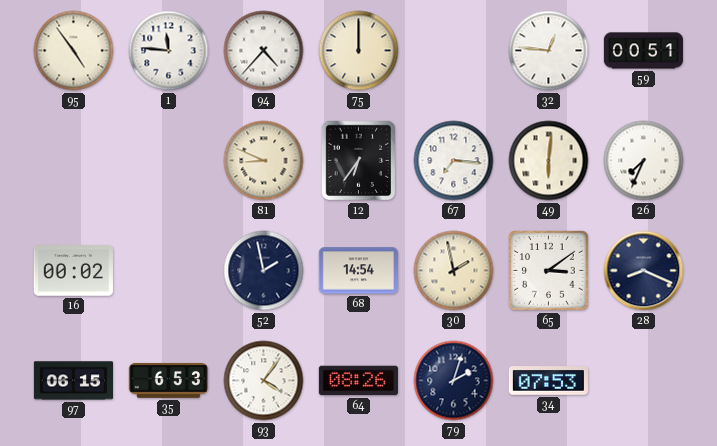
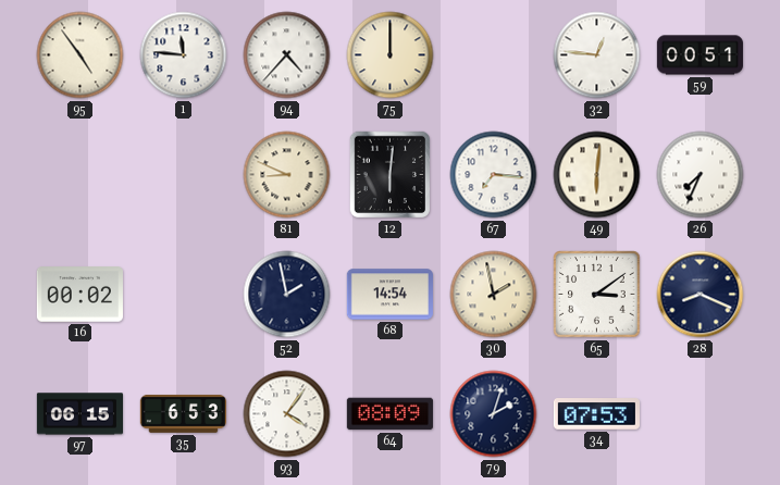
12: 6:36 -> 6:01 (391, 175)
64: 08:26 -> 08:09 (389, 414)
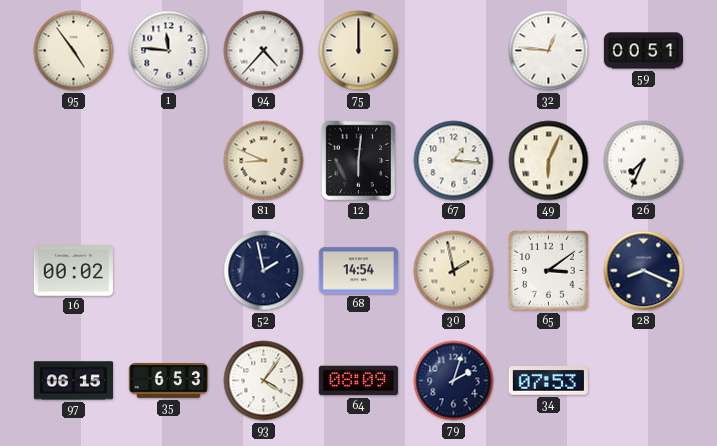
67: 7:16 -> 1:16 (454, 161)
49: 6:01 -> 6:04 (549, 161)
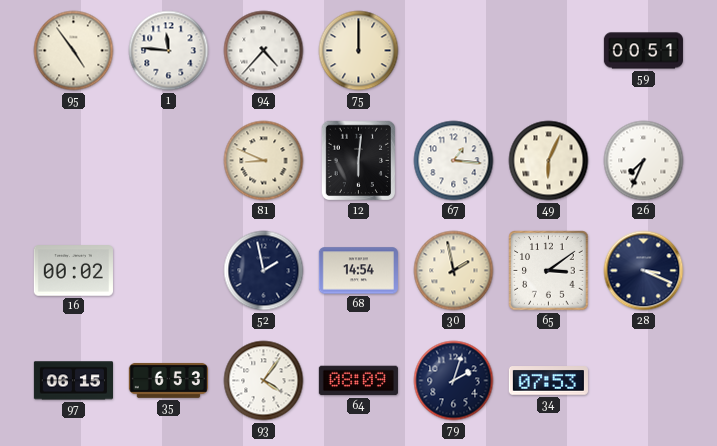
32: 12:46 -> none (549, 51)
28: 8:19 -> 3:19 (644, 271)
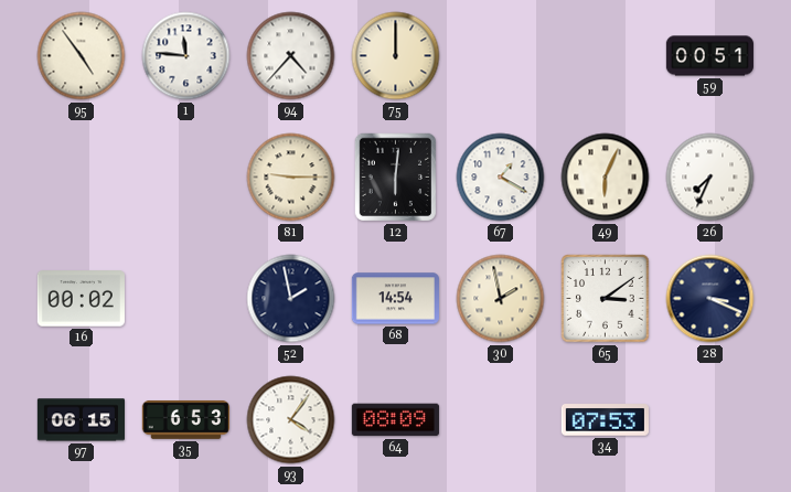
81: 8:49 -> 9:15 (291, 178)
67: 1:16 -> 1:20 (501, 178)
79: 2:03 -> none (454, 381)
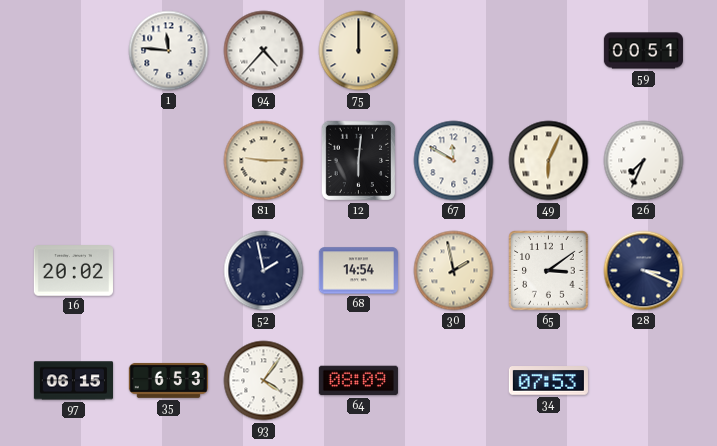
95: 4:54 -> none (82, 56)
67: 1:20 -> 11:50 (454, 161)
16: 00:02 -> 20:02 (73, 271)
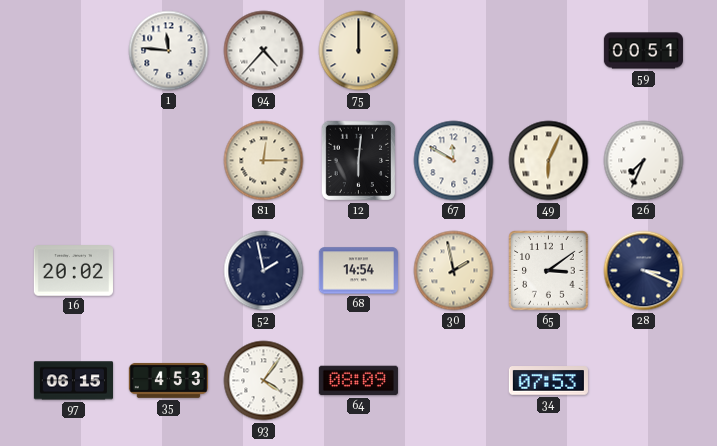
81: 9:15 -> 12:15 (264, 161)
35: 6:53 -> 4:53 (168, 380)
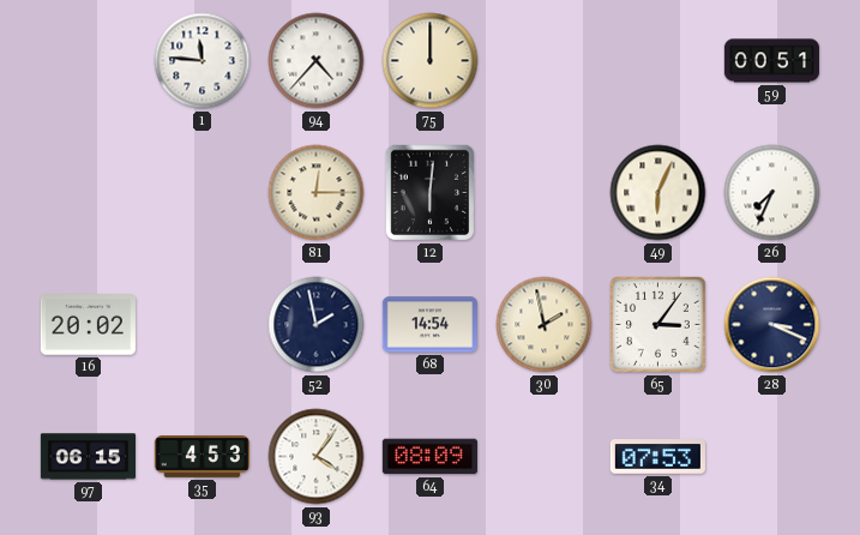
67: 11:50 -> none (454, 161)
65: 3:09 -> 3:06 (658, 325)
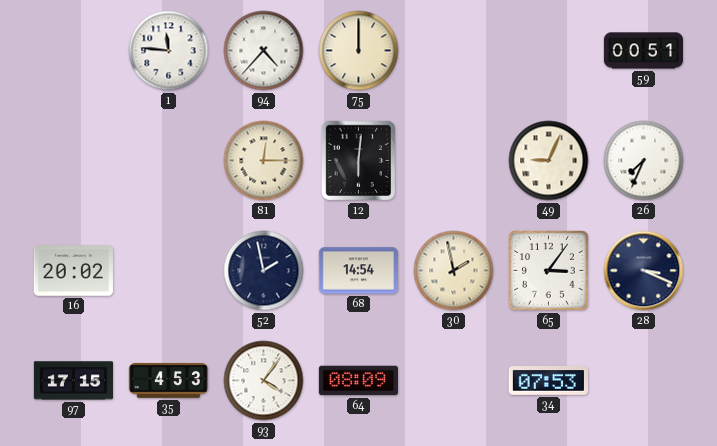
49: 6:04 -> 9:04 (549, 161)
97: 06:15 -> 17:15 (73, 381)
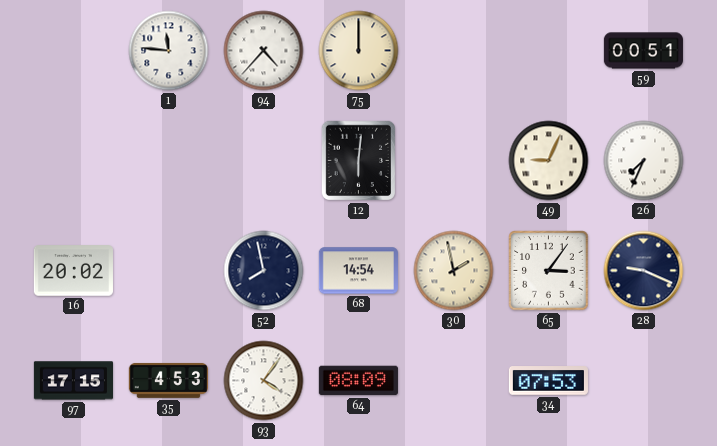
81: 12:15 -> none (264, 161)
52: 1:58 -> 7:58 (264, 271)
28: 3:19 -> 9:19 (644, 271)
